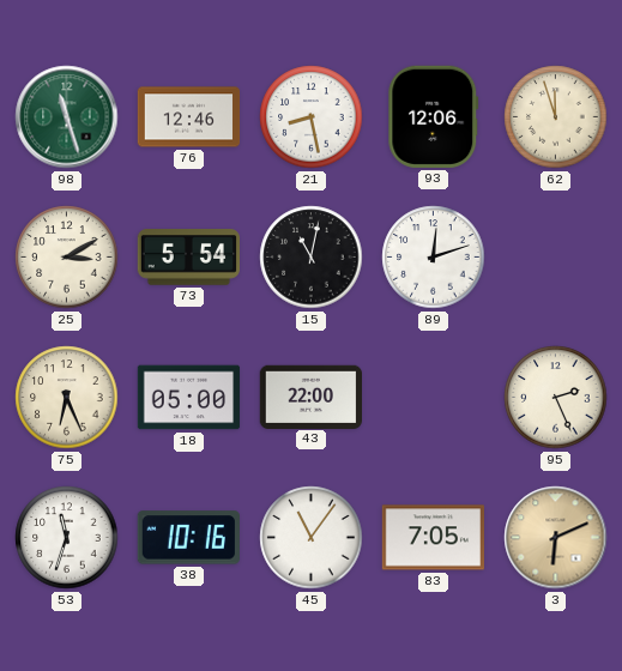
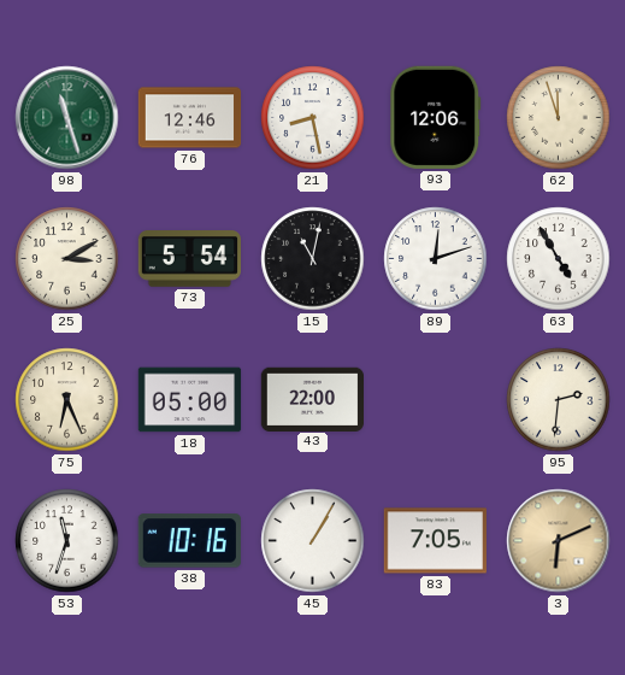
63: none -> 4:55 (559, 259)
95: 2:26 -> 2:31 (559, 400)
45: 11:06 -> 1:05 (313, 541)
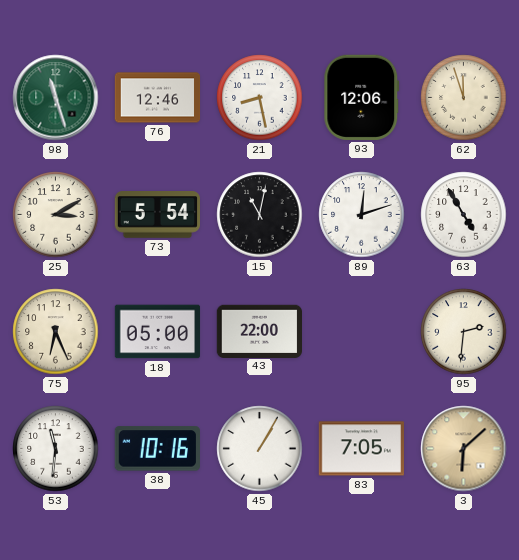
53: 11:33 -> 11:31 (56, 449)
3: 6:11 -> 6:08 (464, 449)
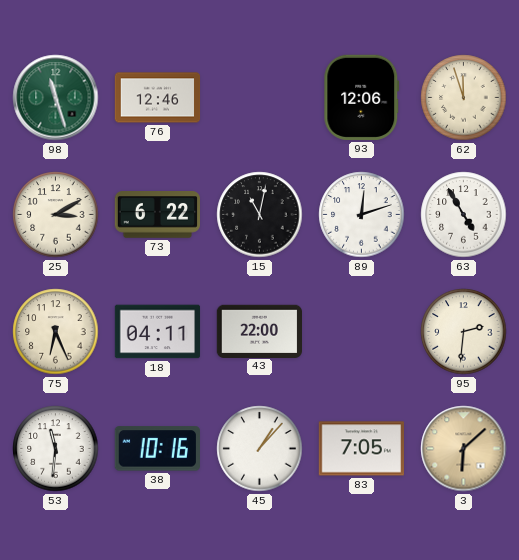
21: 8:28 -> none (260, 98)
73: 5:54 -> 6:22 (158, 215)
18: 05:00 -> 04:11 (158, 332)
45: 1:05 -> 1:07 (260, 449)
